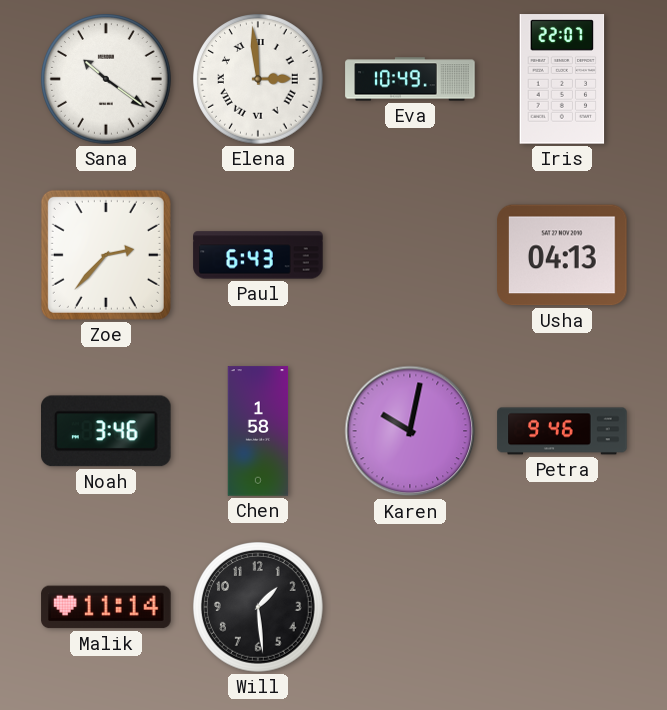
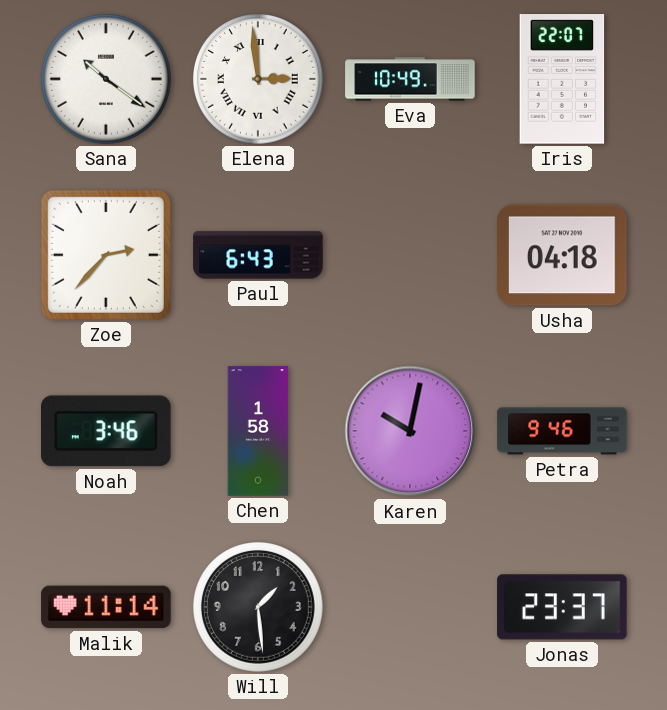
Usha: 04:13 -> 04:18 (562, 255)
Jonas: none -> 23:37 (562, 607)
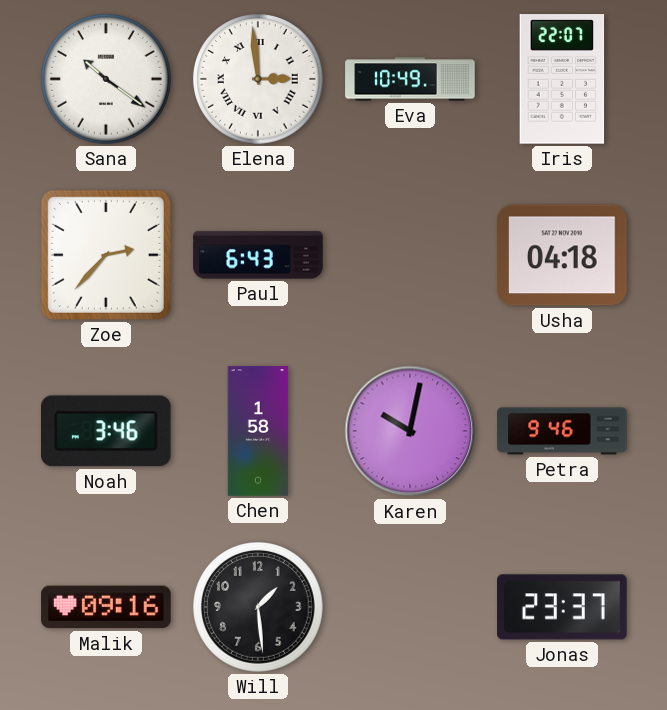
Malik: 11:14 -> 09:16 (106, 607)
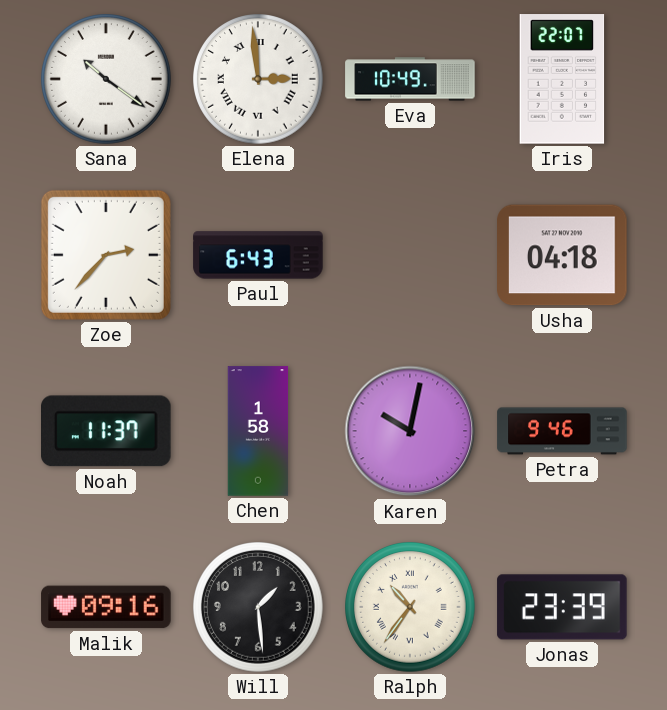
Noah: 3:46 -> 11:37 (107, 431)
Ralph: none -> 10:36 (411, 608)
Jonas: 23:37 -> 23:39 (562, 607)
